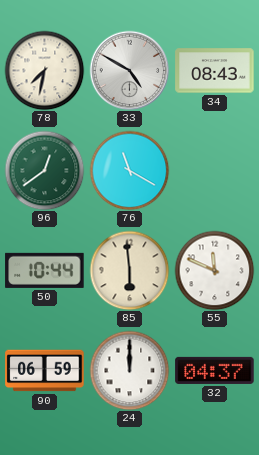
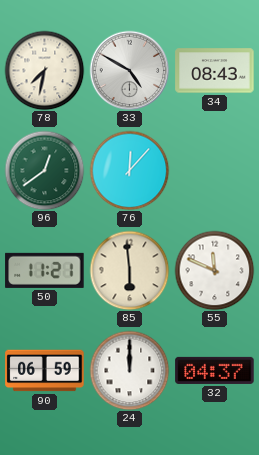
76: 11:20 -> 12:07 (129, 170)
50: 10:44 -> 11:21 (45, 270)
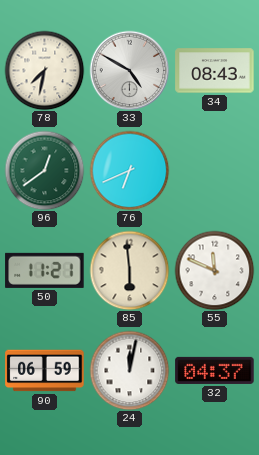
76: 12:07 -> 6:41 (129, 170)
24: 12:00 -> 12:02 (129, 370)
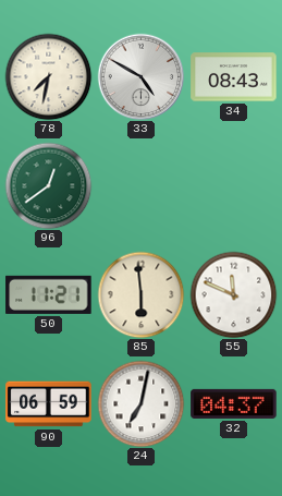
76: 6:41 -> none (129, 170)
24: 12:02 -> 7:02 (140, 403)
